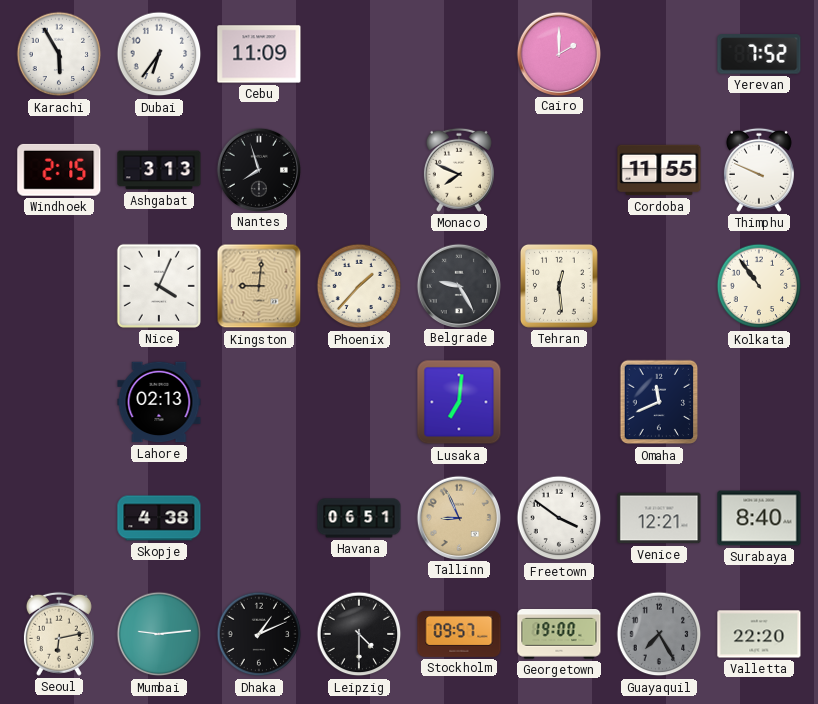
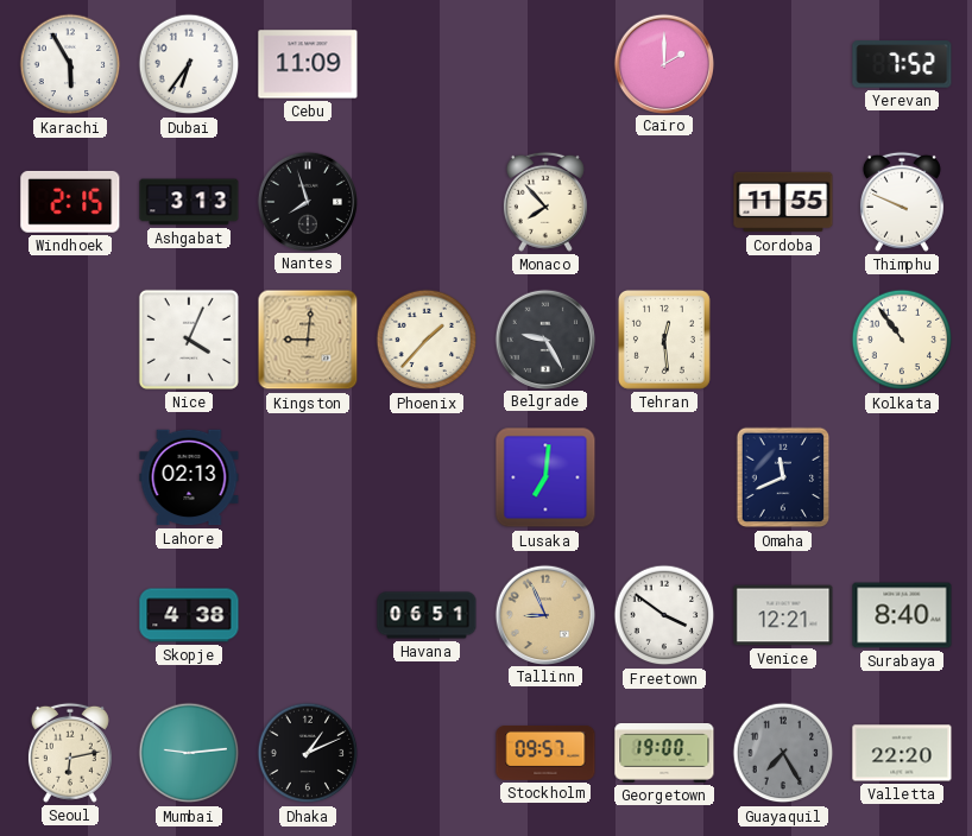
Monaco: 7:49 -> 7:53 (545, 202)
Leipzig: 4:30 -> none (359, 634)
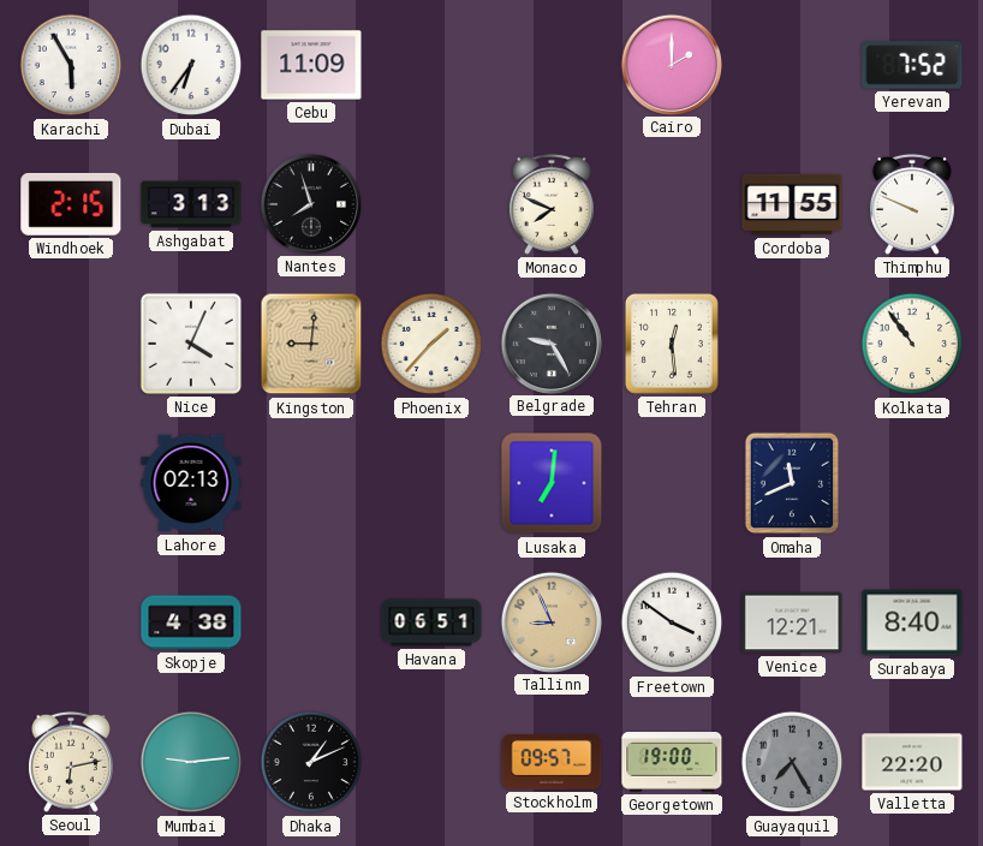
Monaco: 7:53 -> 7:49 (552, 204)
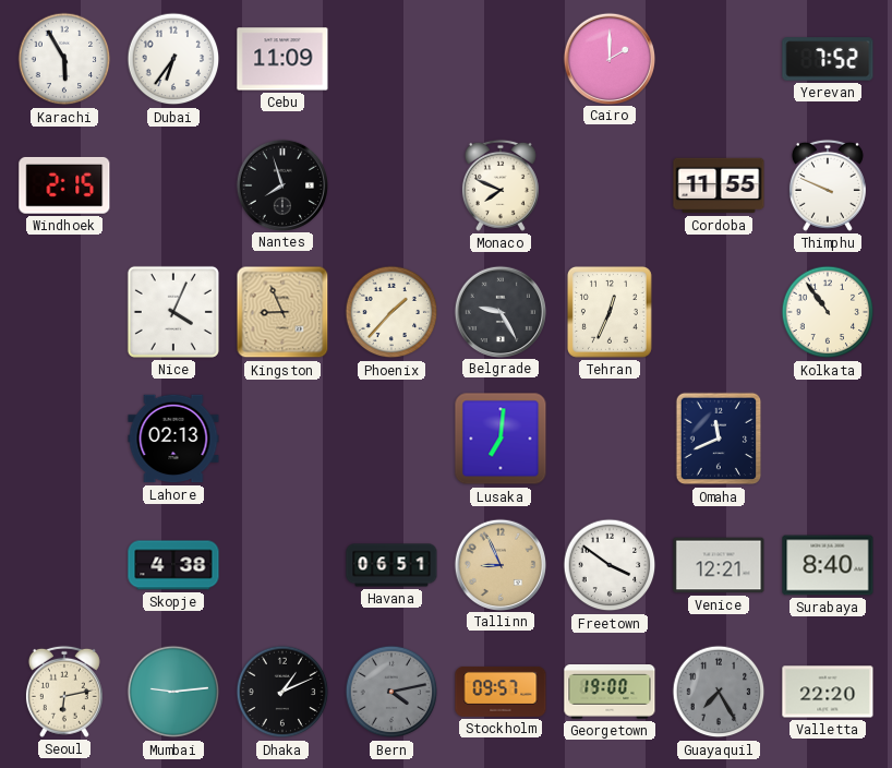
Ashgabat: 3:13 -> none (191, 204)
Kingston: 9:01 -> 8:56 (282, 312)
Tehran: 12:29 -> 12:34 (610, 312)
Bern: none -> 4:13 (391, 692)
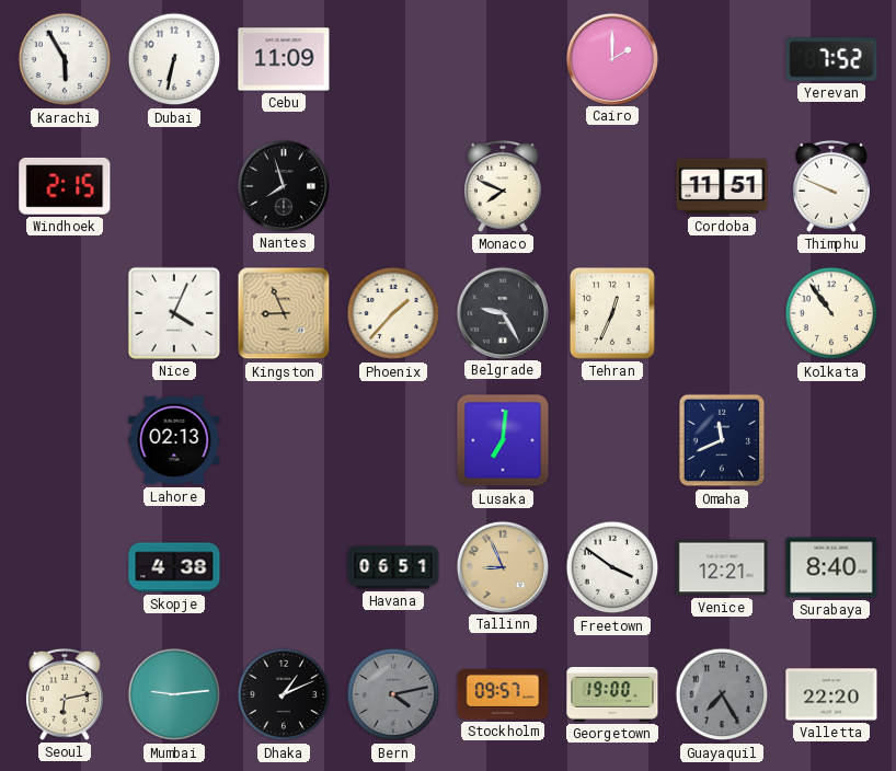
Dubai: 6:36 -> 6:32 (174, 59)
Cordoba: 11:55 -> 11:51 (722, 186)
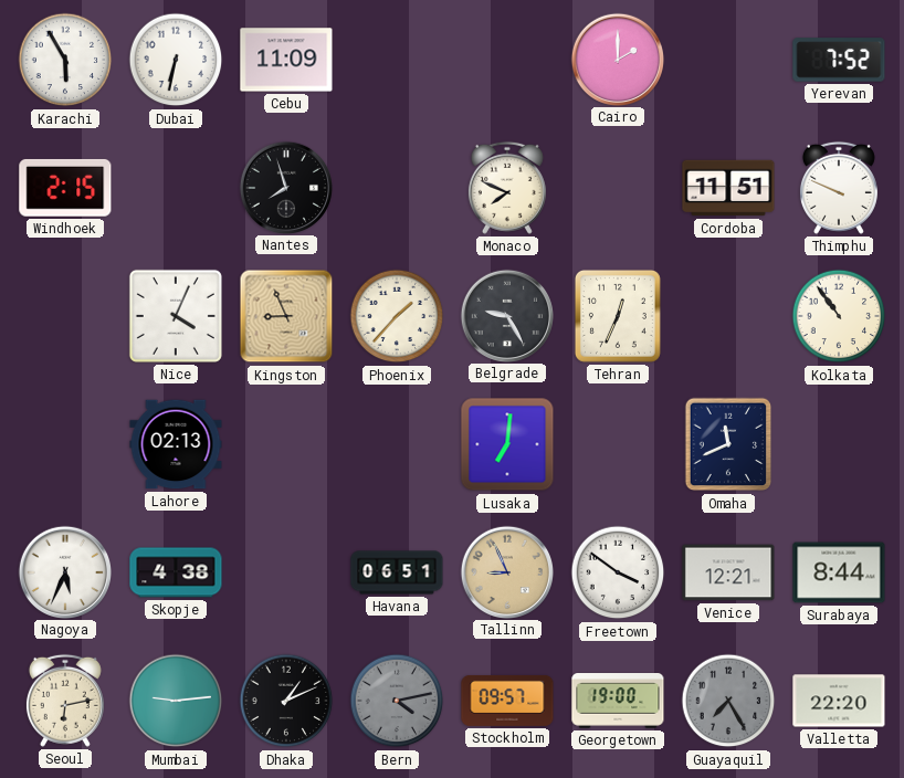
Nagoya: none -> 5:34 (64, 571)
Surabaya: 8:40 -> 8:44 (839, 572)
